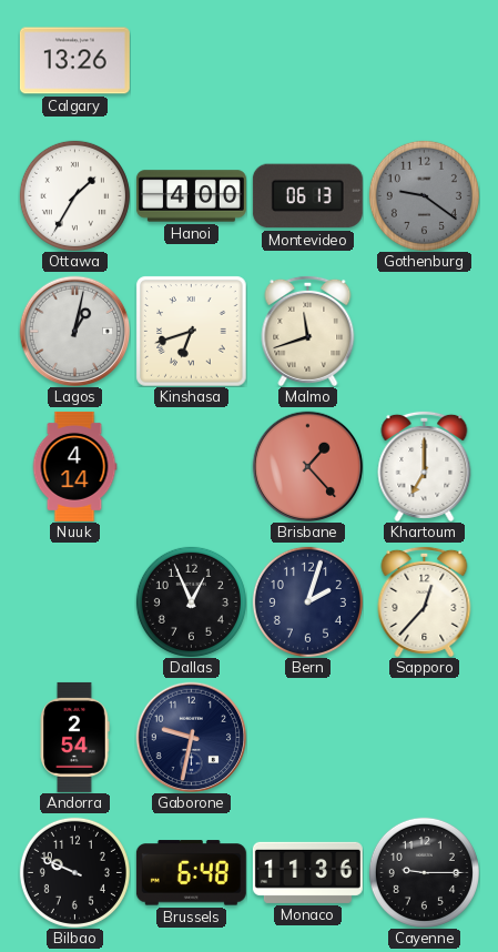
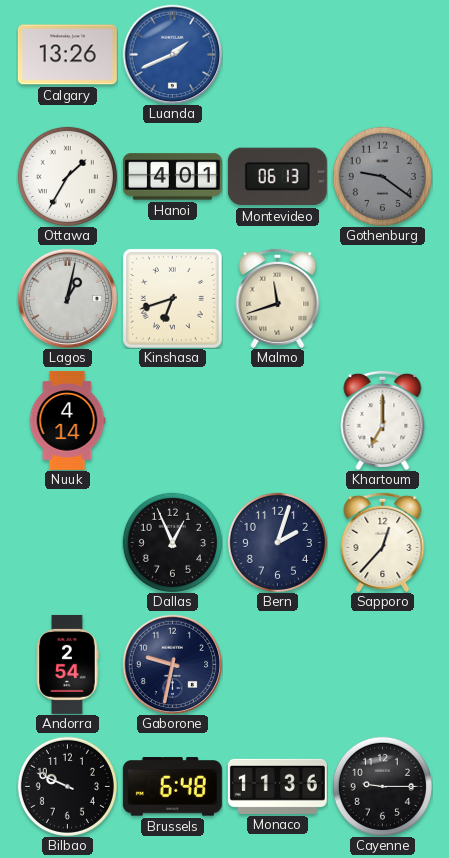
Luanda: none -> 1:41 (172, 54)
Hanoi: 4:00 -> 4:01 (172, 177)
Brisbane: 1:23 -> none (307, 466)
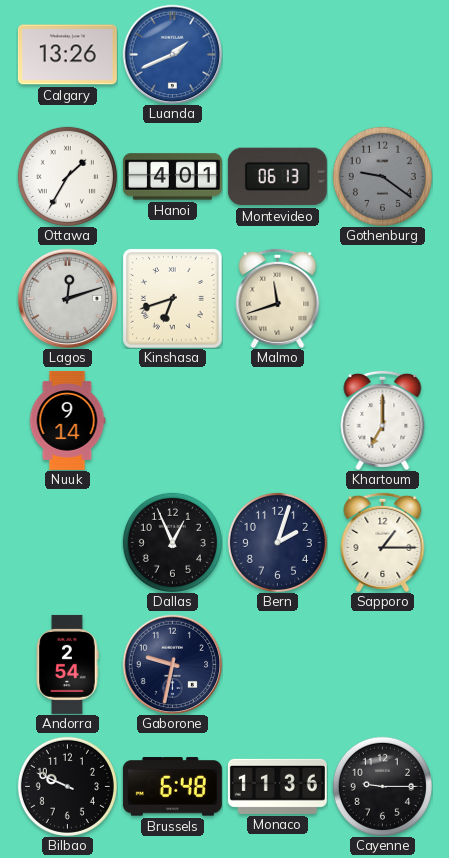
Lagos: 1:02 -> 12:12 (67, 298)
Nuuk: 4:14 -> 9:14 (67, 420)
Sapporo: 12:37 -> 1:15 (383, 542)
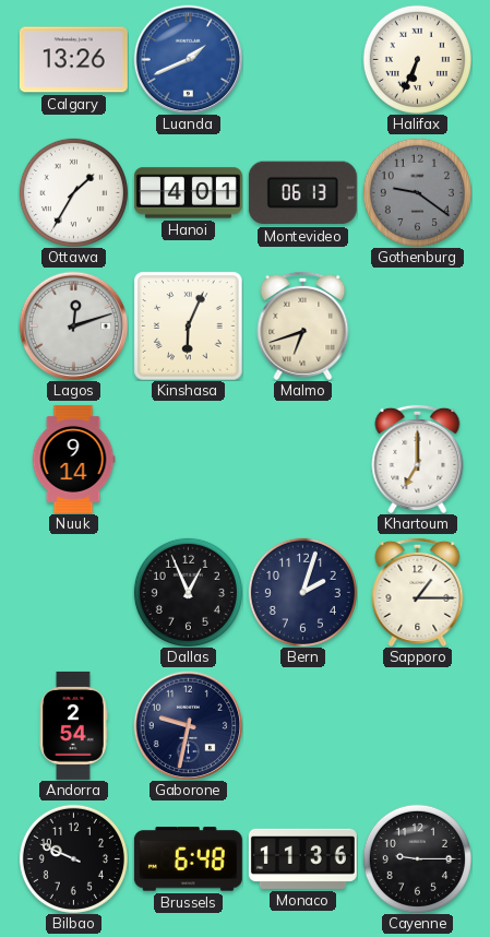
Halifax: none -> 6:34 (417, 59)
Kinshasa: 6:42 -> 6:04 (188, 325)
Malmo: 11:42 -> 6:42 (303, 325)
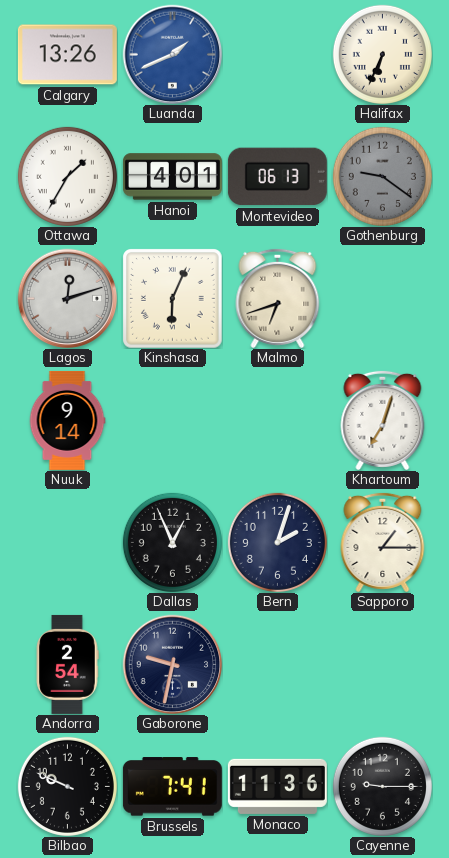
Khartoum: 7:00 -> 7:03 (383, 420)
Brussels: 6:48 -> 7:41 (172, 787)
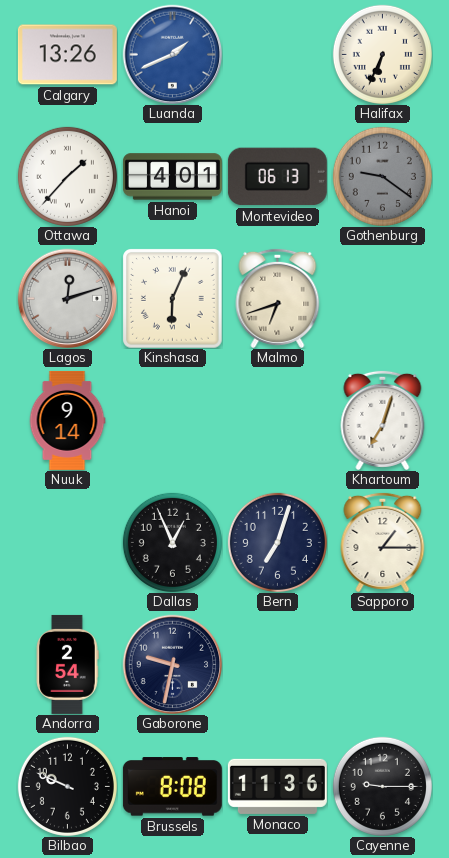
Ottawa: 1:35 -> 1:37 (67, 176)
Bern: 2:03 -> 7:03 (277, 542)
Brussels: 7:41 -> 8:08 (172, 787)
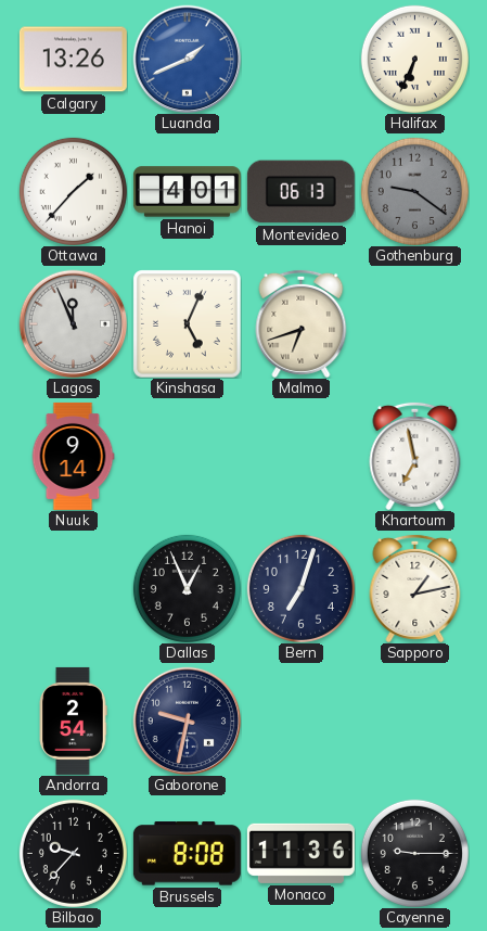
Lagos: 12:12 -> 11:56 (73, 323)
Kinshasa: 6:04 -> 5:04 (187, 323)
Khartoum: 7:03 -> 6:58 (415, 456)
Sapporo: 1:15 -> 1:13 (415, 588)
Bilbao: 9:49 -> 9:37 (73, 853)
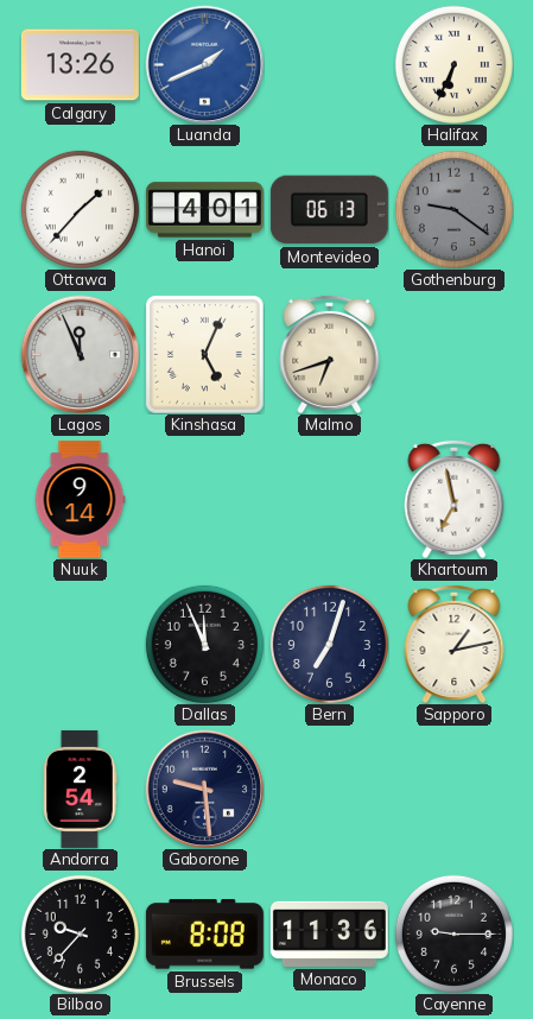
Dallas: 12:56 -> 11:56 (204, 644)
Gaborone: 9:32 -> 9:29 (204, 789)
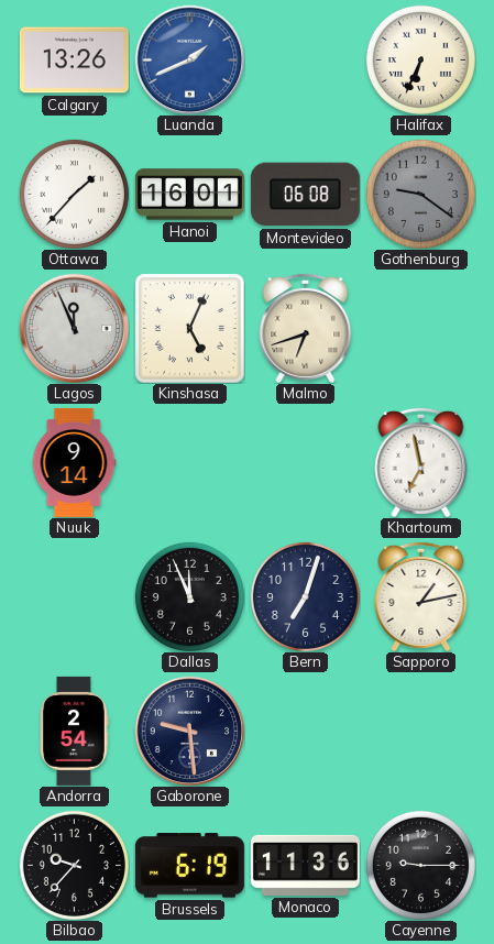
Hanoi: 4:01 -> 16:01 (189, 195)
Montevideo: 06:13 -> 06:08 (305, 195)
Brussels: 8:08 -> 6:19 (189, 866)
